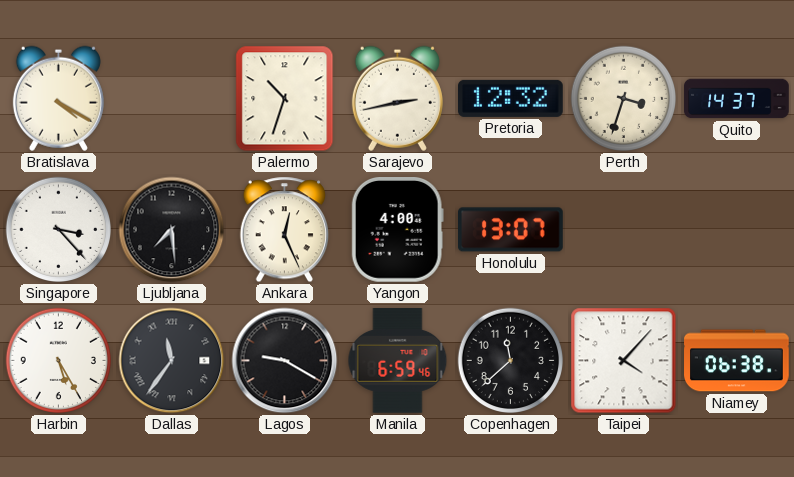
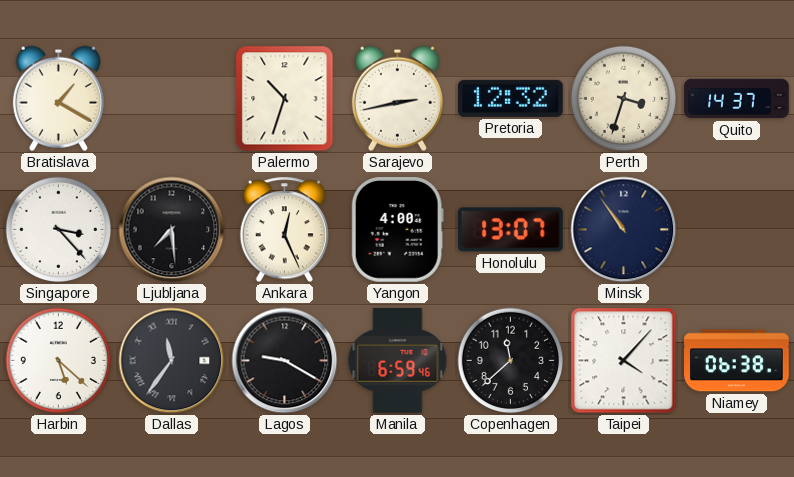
Bratislava: 4:20 -> 1:20 (58, 98)
Minsk: none -> 10:54 (624, 230)
Harbin: 5:25 -> 5:22 (58, 361)
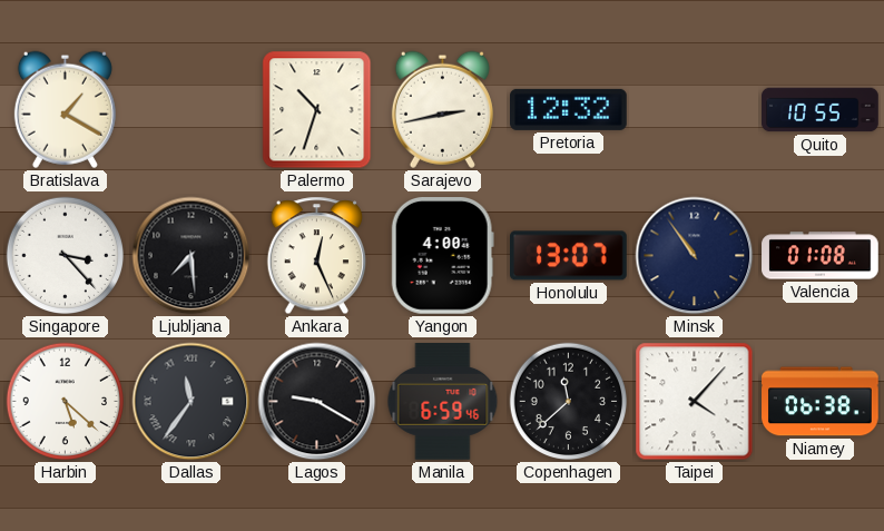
Perth: 3:33 -> none (623, 99)
Quito: 14:37 -> 10:55 (821, 110)
Valencia: none -> 01:08 (821, 256)
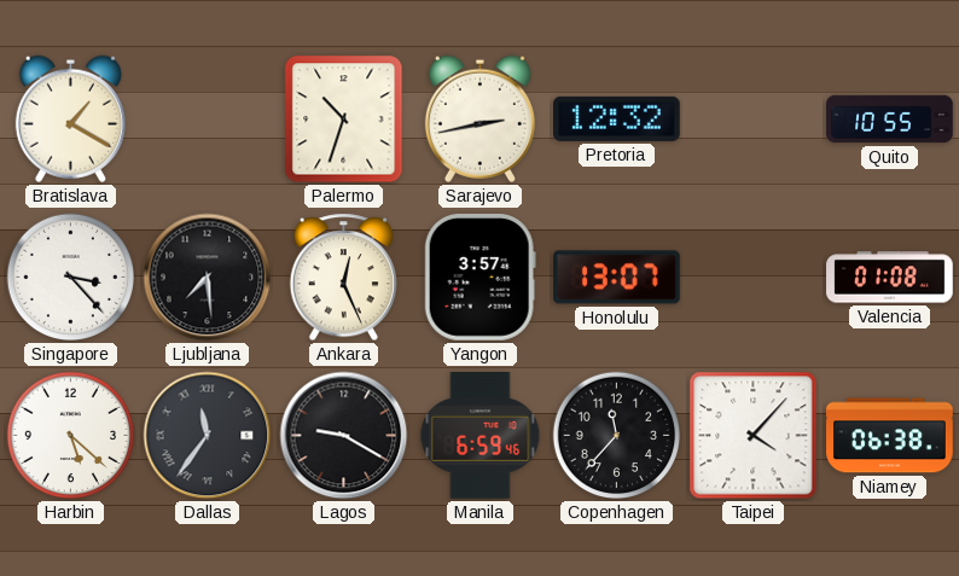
Yangon: 4:00 -> 3:57 (479, 278)
Minsk: 10:54 -> none (695, 256)
Copenhagen: 11:38 -> 11:37 (616, 436)
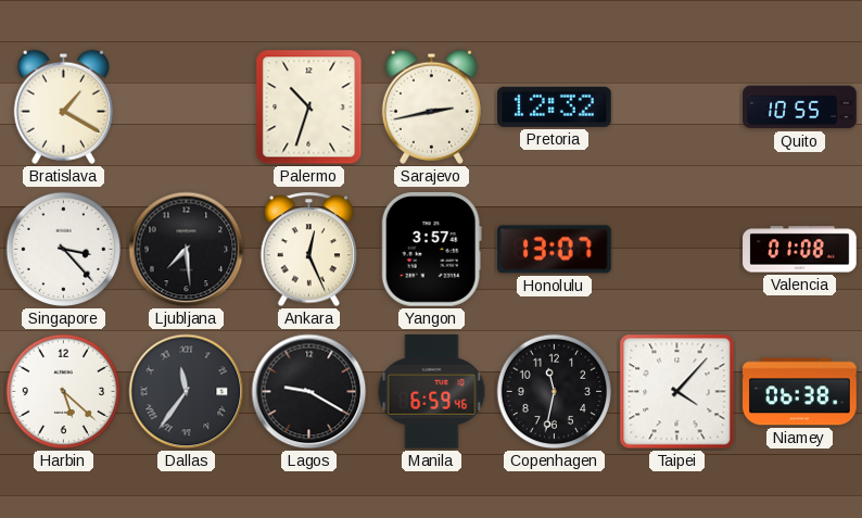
Copenhagen: 11:37 -> 11:32 (554, 392)
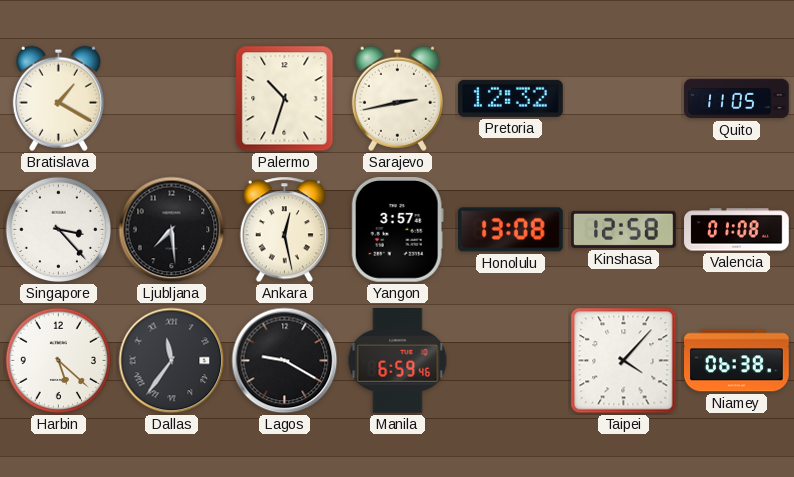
Quito: 10:55 -> 11:05 (737, 99)
Ankara: 12:26 -> 12:28 (284, 230)
Honolulu: 13:07 -> 13:08 (511, 230)
Kinshasa: none -> 12:58 (624, 229)
Copenhagen: 11:32 -> none (554, 392)
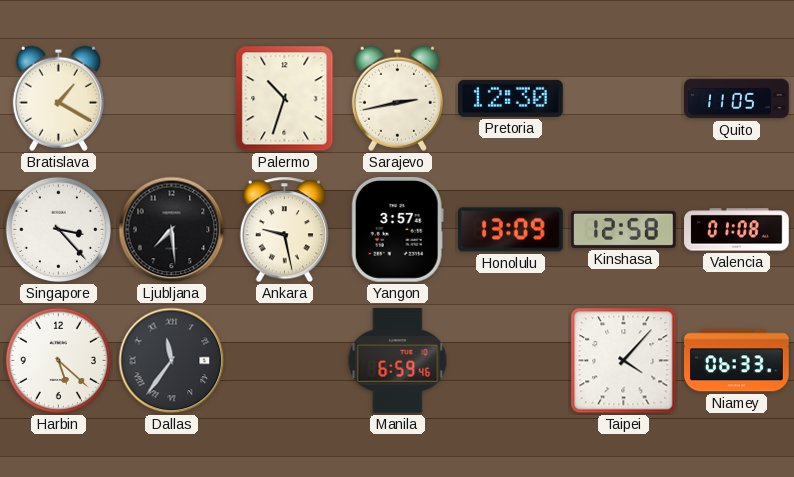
Pretoria: 12:32 -> 12:30 (511, 98)
Ankara: 12:28 -> 9:28 (284, 230)
Honolulu: 13:08 -> 13:09 (511, 230)
Lagos: 9:20 -> none (285, 361)
Niamey: 06:38 -> 06:33 (737, 361)
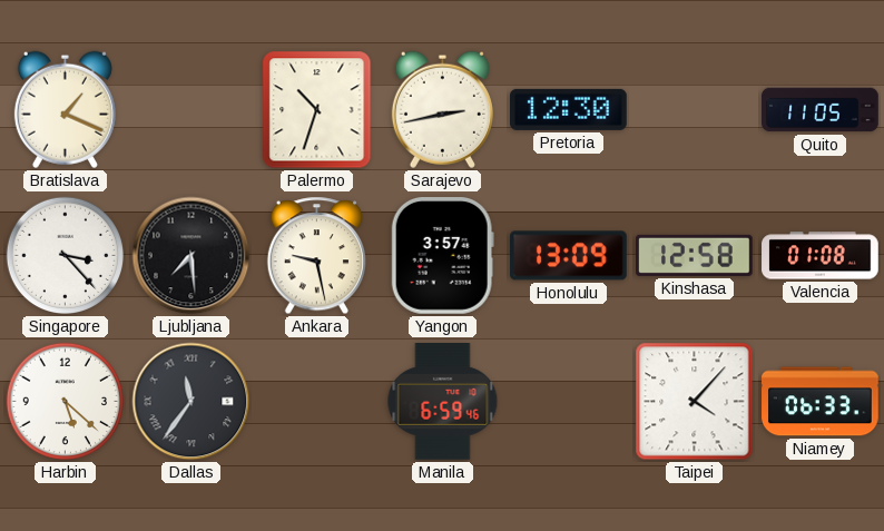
Bratislava: 1:20 -> 1:19 (65, 109)
